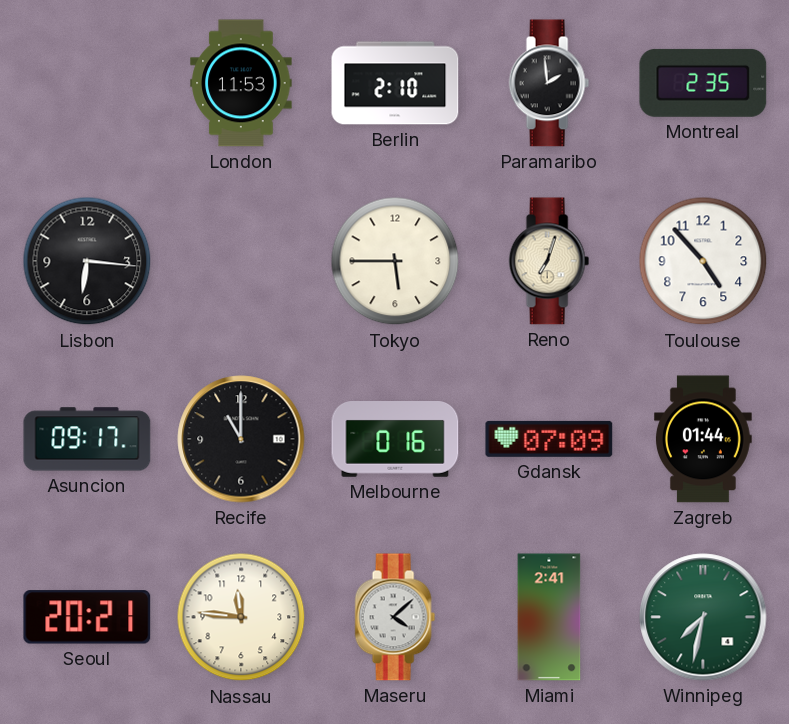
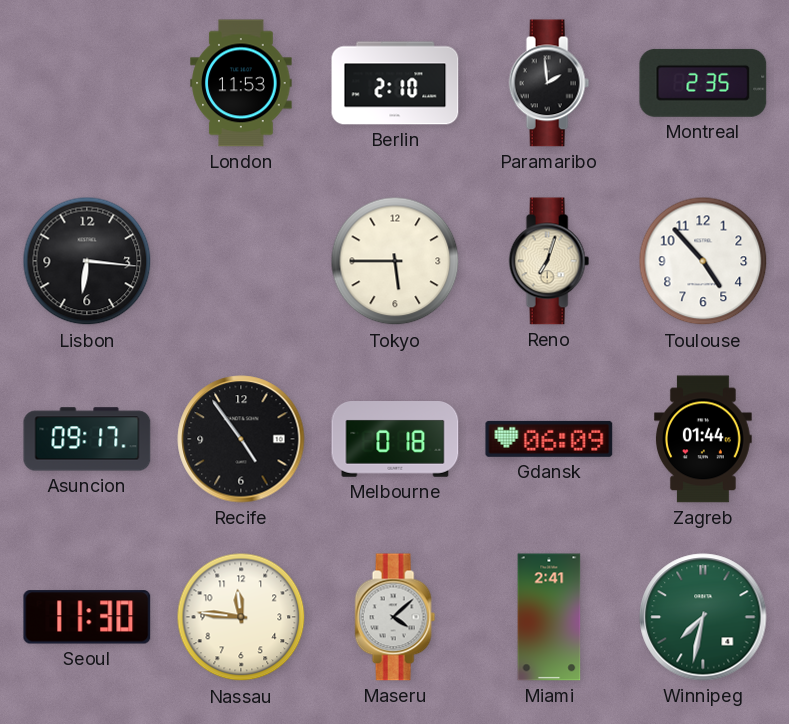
Recife: 11:00 -> 4:54 (241, 439)
Melbourne: 0:16 -> 0:18 (395, 440)
Gdansk: 07:09 -> 06:09 (549, 439)
Seoul: 20:21 -> 11:30 (87, 617)
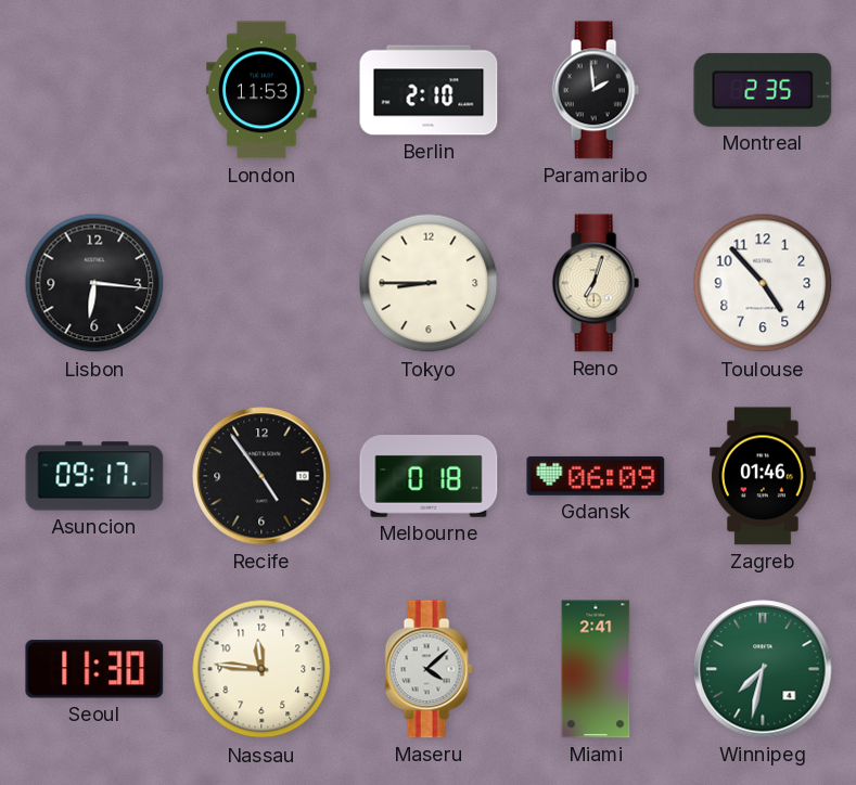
Tokyo: 5:45 -> 8:45 (429, 283)
Zagreb: 01:44 -> 01:46 (764, 476)
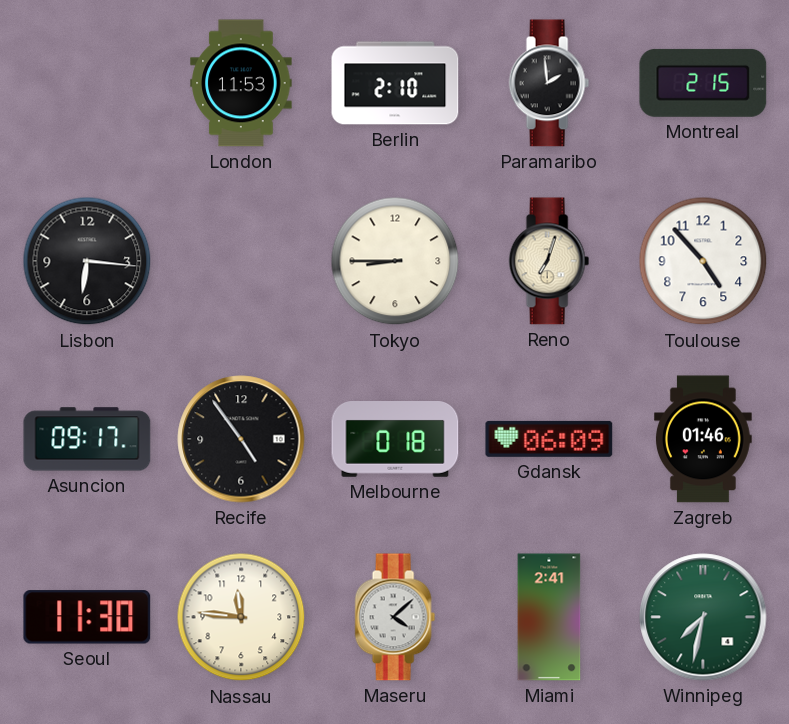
Montreal: 2:35 -> 2:15 (703, 83)
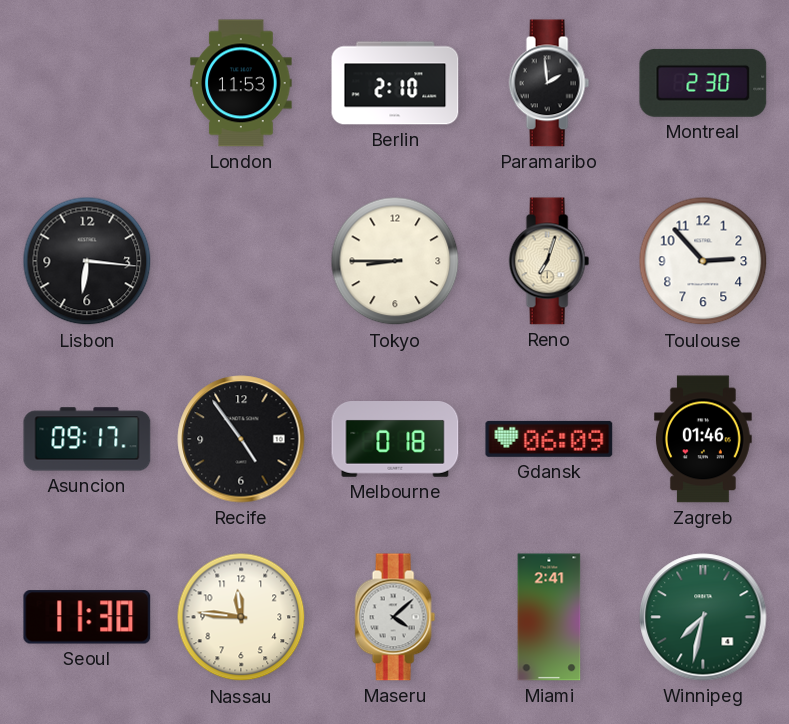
Montreal: 2:15 -> 2:30 (703, 83)
Toulouse: 4:53 -> 2:53 (703, 261)
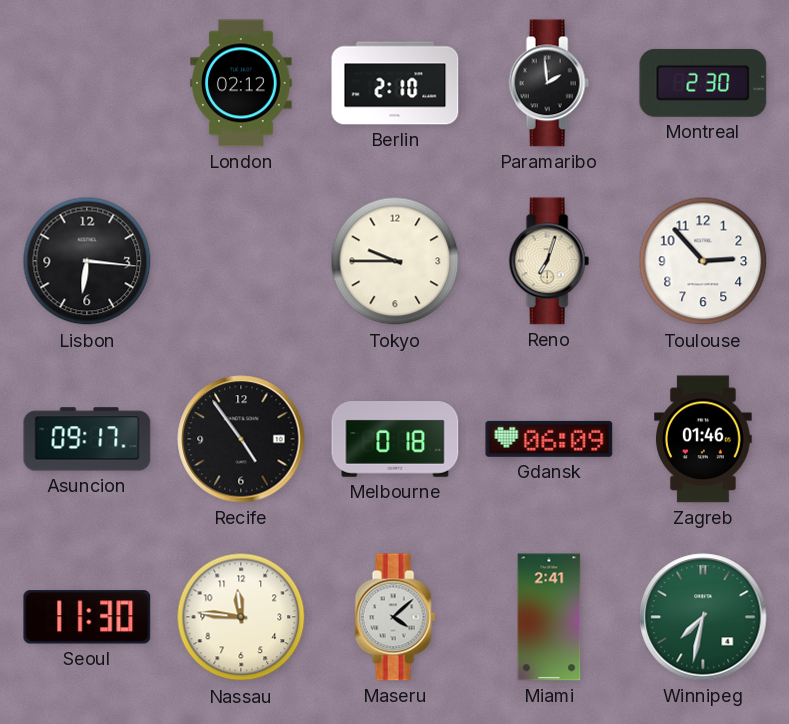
London: 11:53 -> 02:12 (241, 83)
Tokyo: 8:45 -> 9:45 (395, 261)
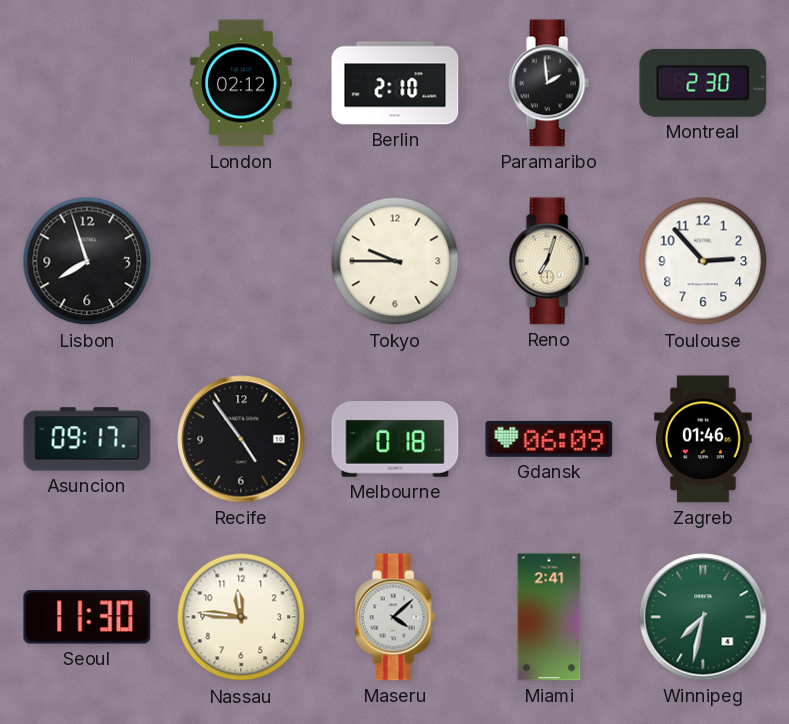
Lisbon: 6:16 -> 7:57 (87, 261)
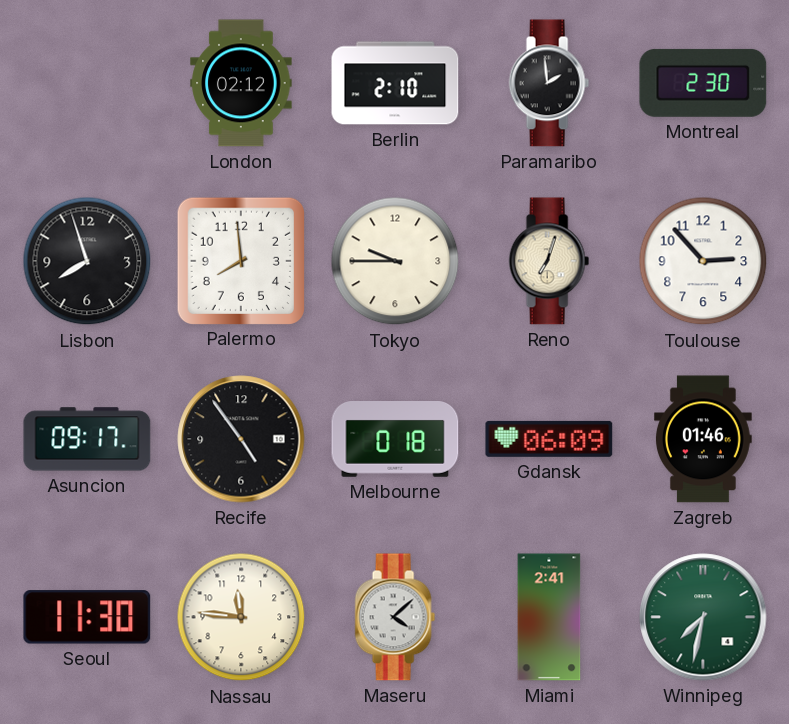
Palermo: none -> 7:59 (240, 260)
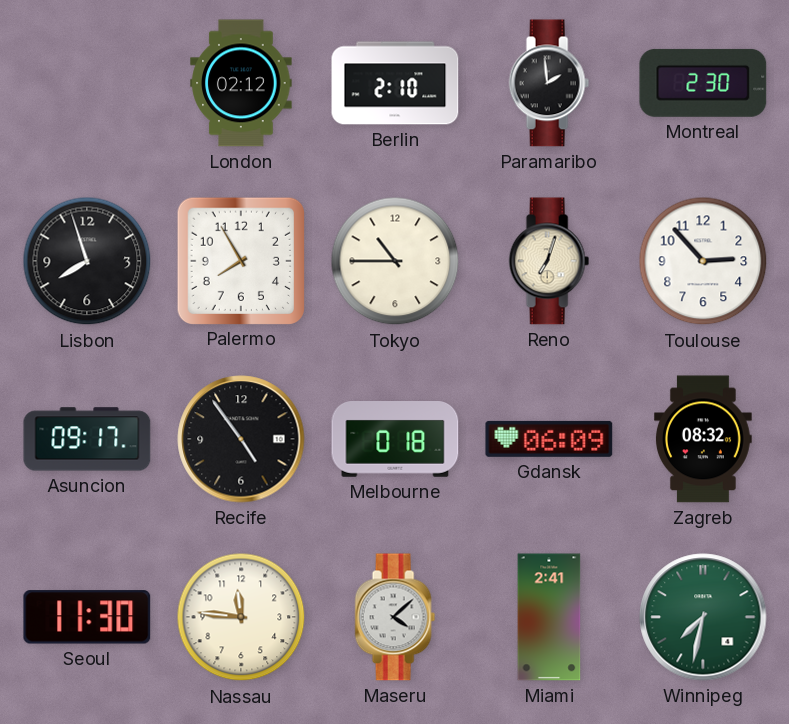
Palermo: 7:59 -> 7:55 (240, 260)
Tokyo: 9:45 -> 10:45 (395, 261)
Zagreb: 01:46 -> 08:32 (704, 439)
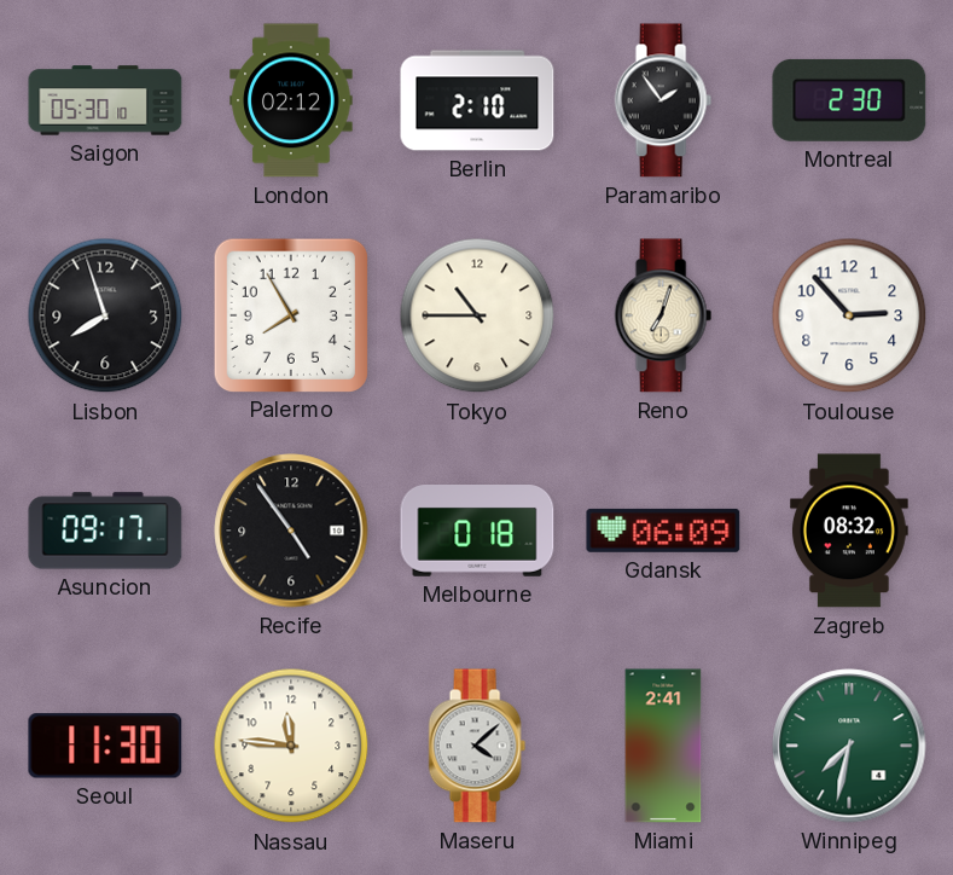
Saigon: none -> 05:30 (105, 100)
Paramaribo: 1:59 -> 1:54 (663, 100)
